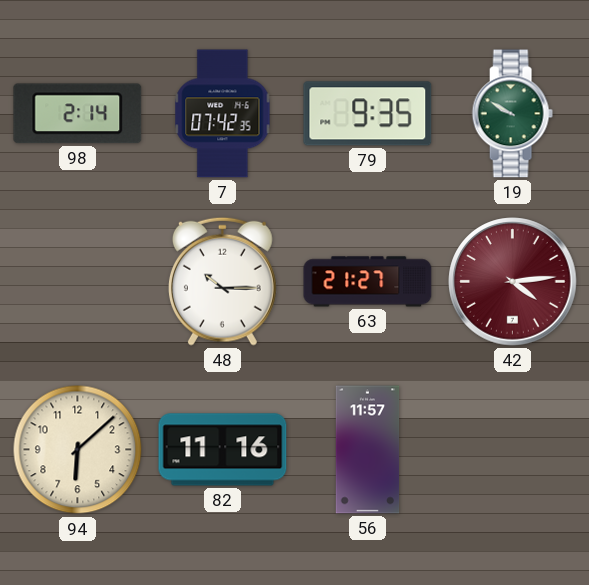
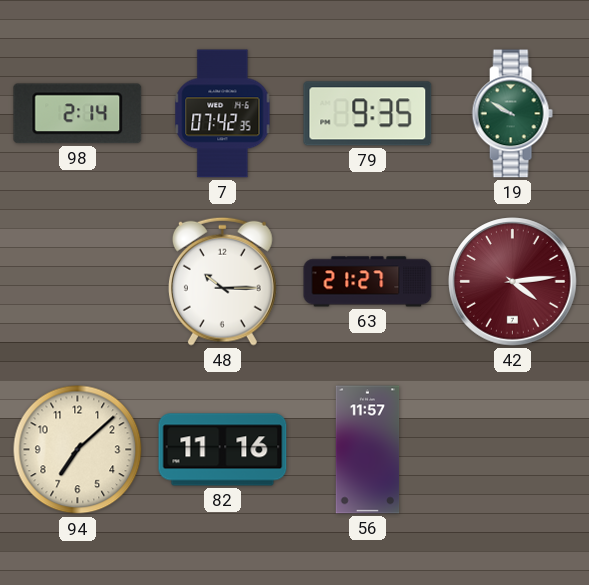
94: 6:08 -> 7:08 (78, 450)
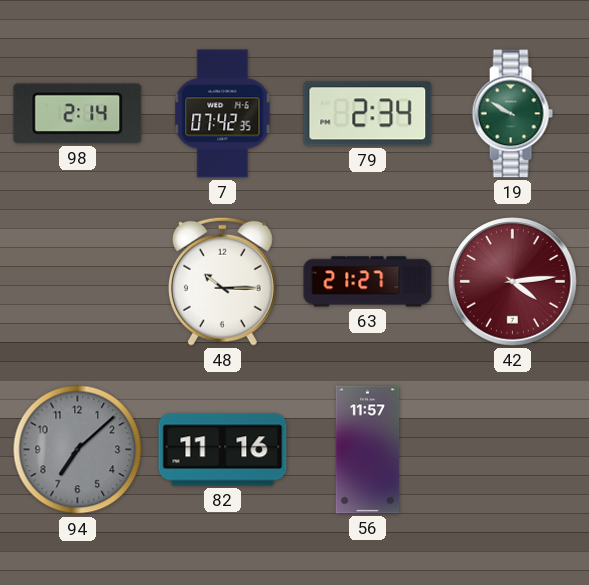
79: 9:35 -> 2:34 (368, 114)
94 dial: cream -> grey (78, 450)
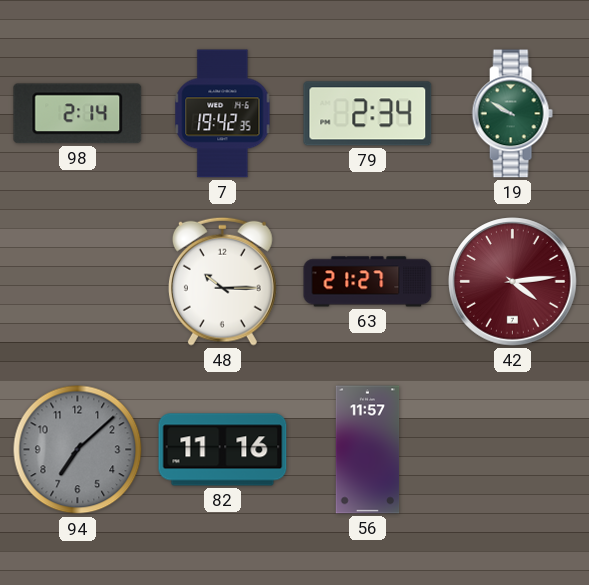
7: 07:42 -> 19:42 (223, 114)
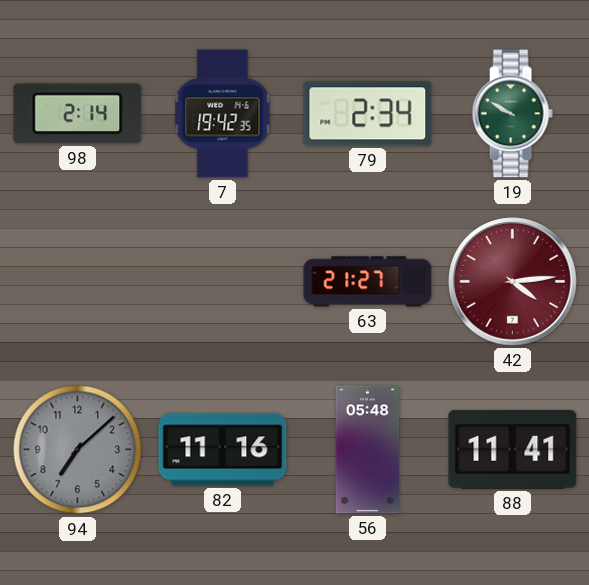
48: 10:15 -> none (222, 281)
56: 11:57 -> 05:48 (368, 450)
88: none -> 11:41 (513, 450)
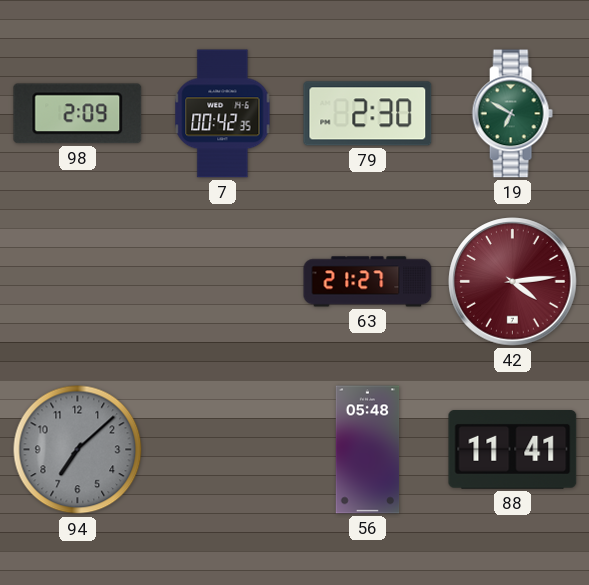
98: 2:14 -> 2:09 (78, 114)
7: 19:42 -> 00:42 (223, 114)
79: 2:34 -> 2:30 (368, 114)
19: 9:50 -> 6:50 (512, 114)
82: 11:16 -> none (223, 450)
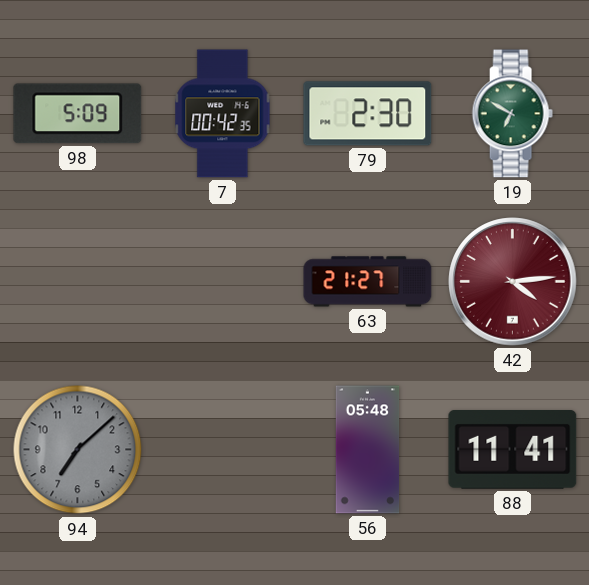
98: 2:09 -> 5:09 (78, 114)
